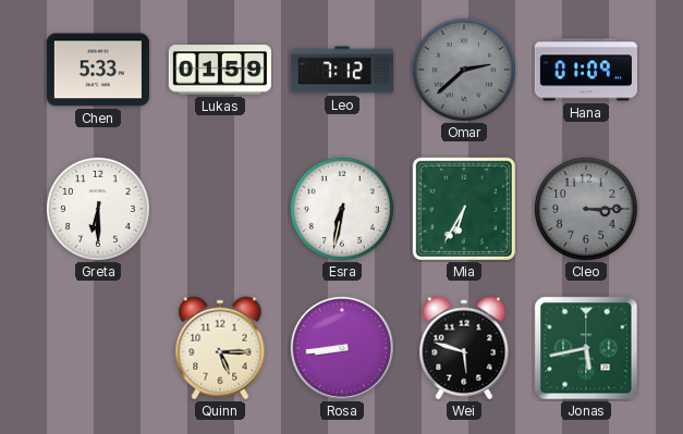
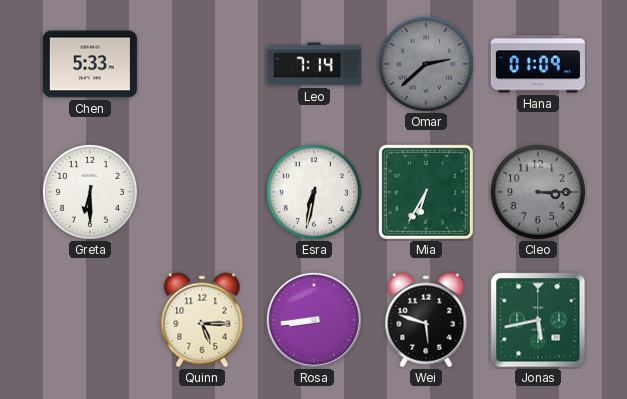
Lukas: 01:59 -> none (220, 70)
Leo: 7:12 -> 7:14 (314, 64)
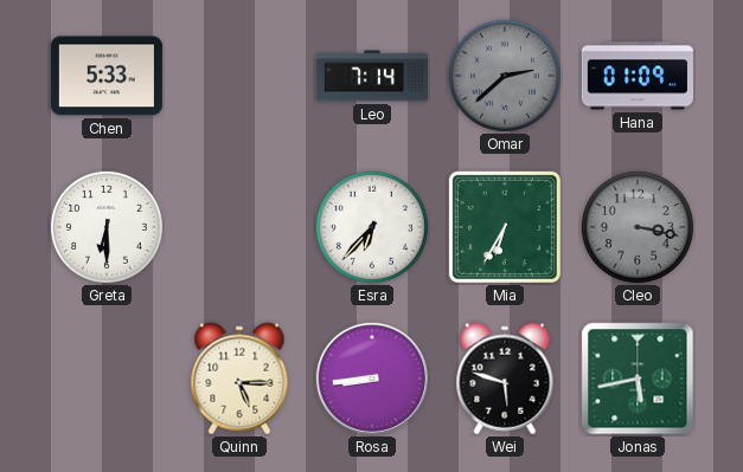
Esra: 6:32 -> 6:37 (372, 227)
Cleo: 3:15 -> 3:17 (638, 227)
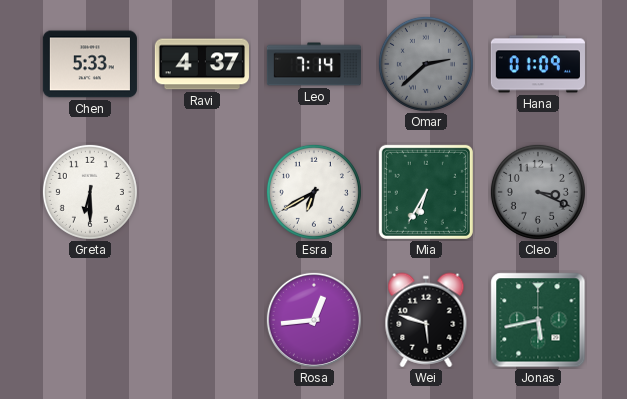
Ravi: none -> 4:37 (202, 64)
Esra: 6:37 -> 6:40 (314, 192)
Cleo: 3:17 -> 3:19 (538, 192)
Quinn: 5:15 -> none (239, 379)
Rosa: 8:44 -> 12:44 (314, 320)
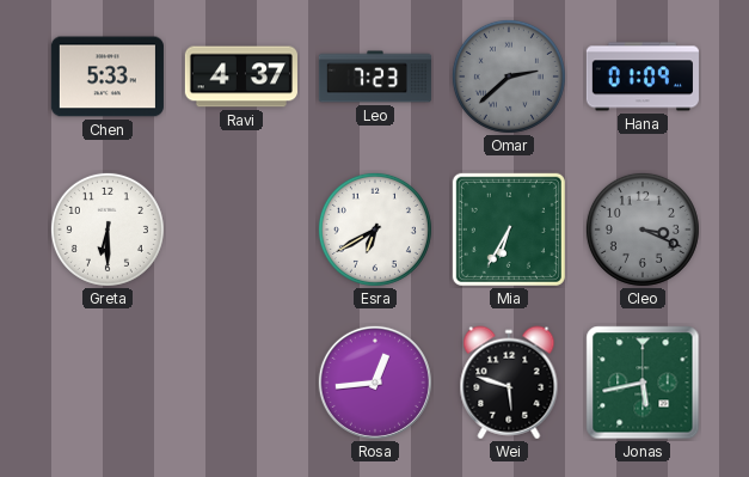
Leo: 7:14 -> 7:23 (375, 77)
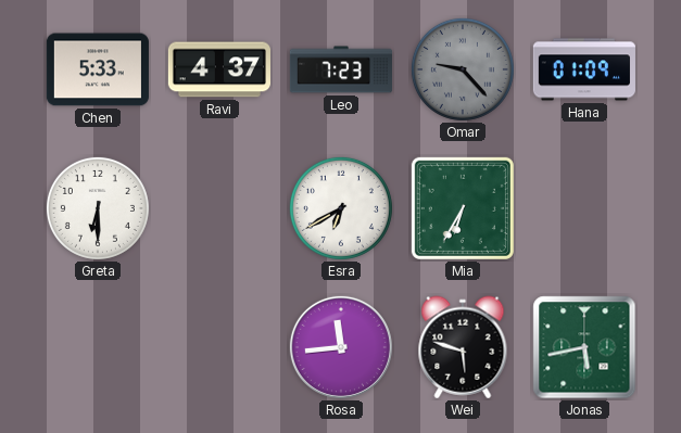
Omar: 2:38 -> 9:23 (463, 69)
Cleo: 3:19 -> none (643, 230)
Rosa: 12:44 -> 11:44 (341, 347)
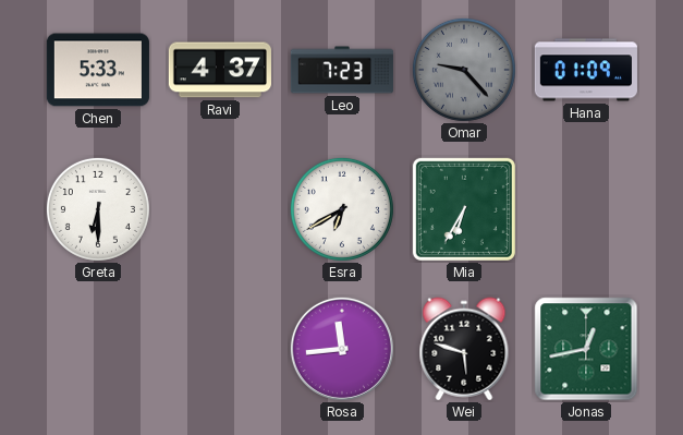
Jonas: 5:43 -> 12:43 (586, 349)
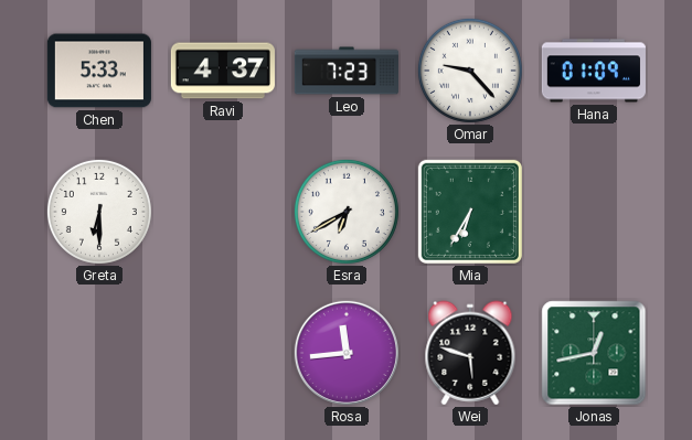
Omar dial: grey -> white (470, 71)
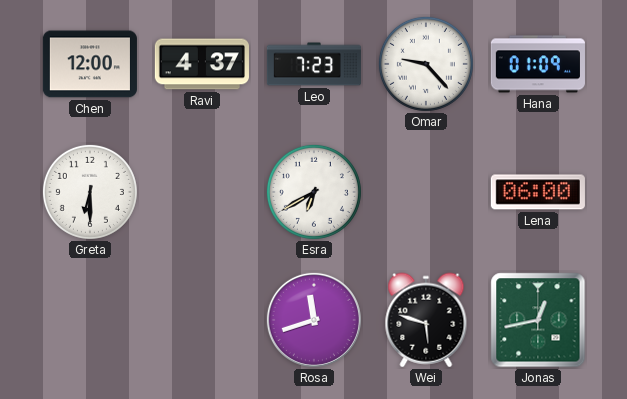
Chen: 5:33 -> 12:00 (90, 64)
Mia: 6:35 -> none (470, 212)
Lena: none -> 06:00 (538, 192)
Rosa: 11:44 -> 11:42 (314, 320)
